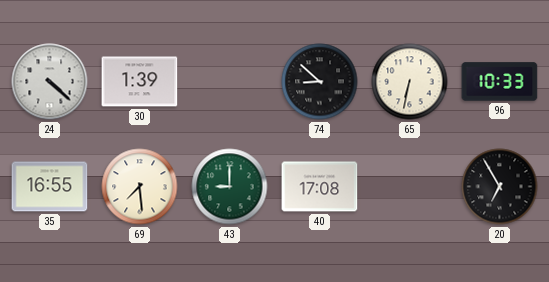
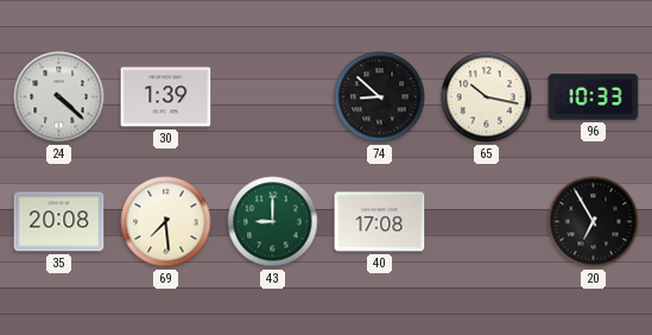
65: 6:32 -> 10:17 (487, 97)
35: 16:55 -> 20:08 (59, 222)
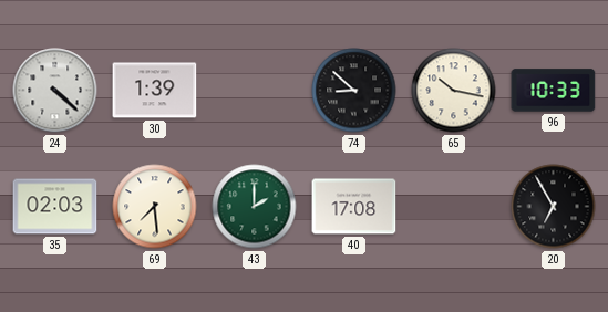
35: 20:08 -> 02:03 (55, 207)
43: 9:00 -> 2:00 (255, 207)
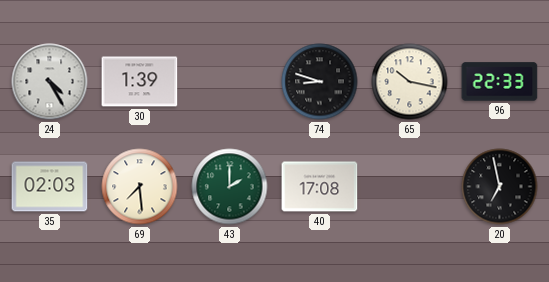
24: 4:22 -> 4:25 (50, 82)
74: 8:52 -> 8:48 (320, 82)
96: 10:33 -> 22:33 (500, 82)
20: 6:55 -> 6:58 (500, 187)
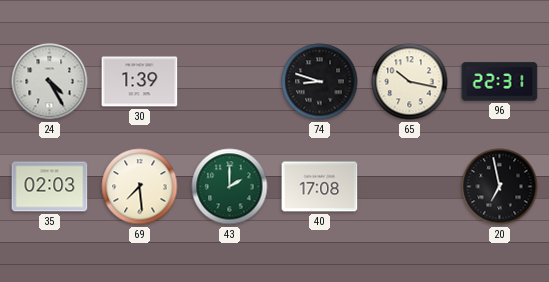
96: 22:33 -> 22:31 (500, 82)
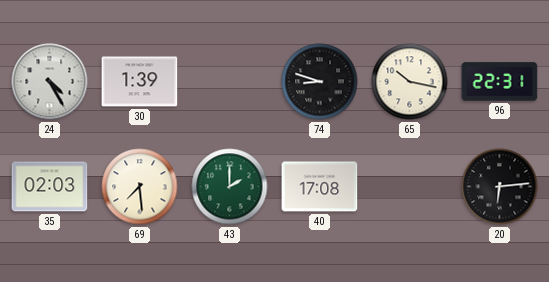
20: 6:58 -> 6:14 (500, 187)
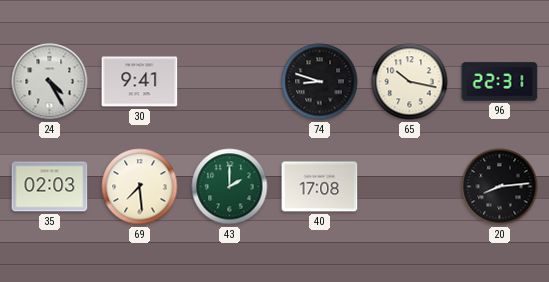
30: 1:39 -> 9:41 (140, 82)
20: 6:14 -> 8:14 (500, 187)
